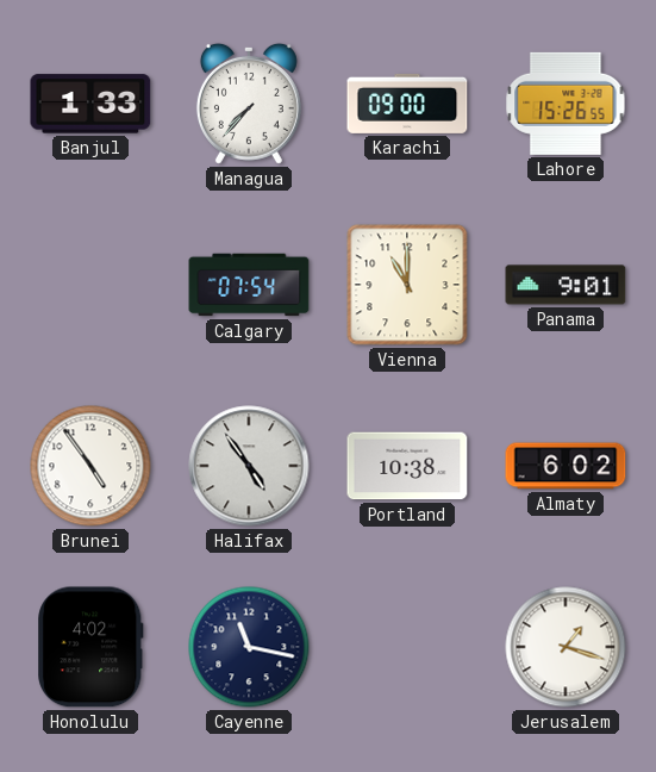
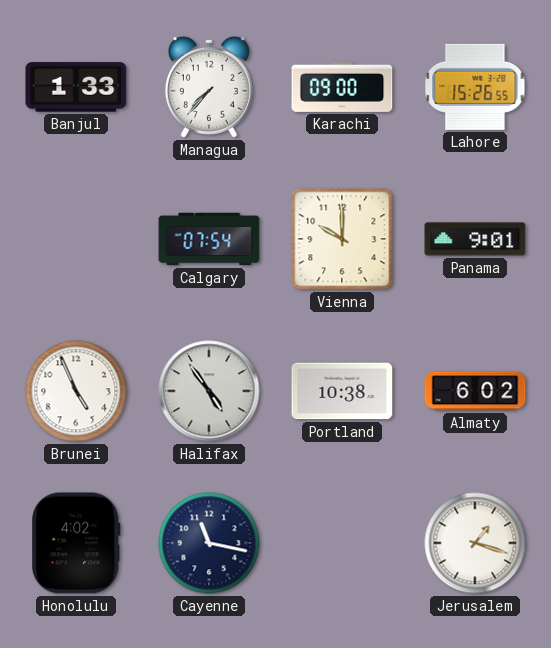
Vienna: 11:00 -> 10:00 (342, 239)
Brunei: 4:54 -> 4:56 (76, 391)
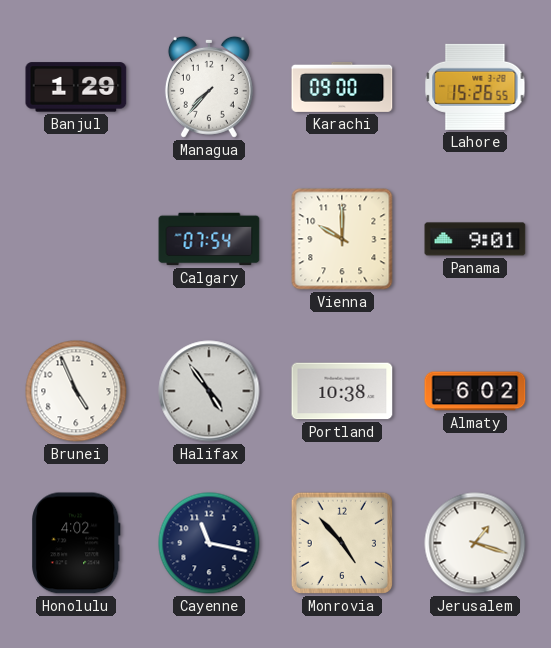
Banjul: 1:33 -> 1:29 (76, 87)
Monrovia: none -> 4:53 (342, 543)
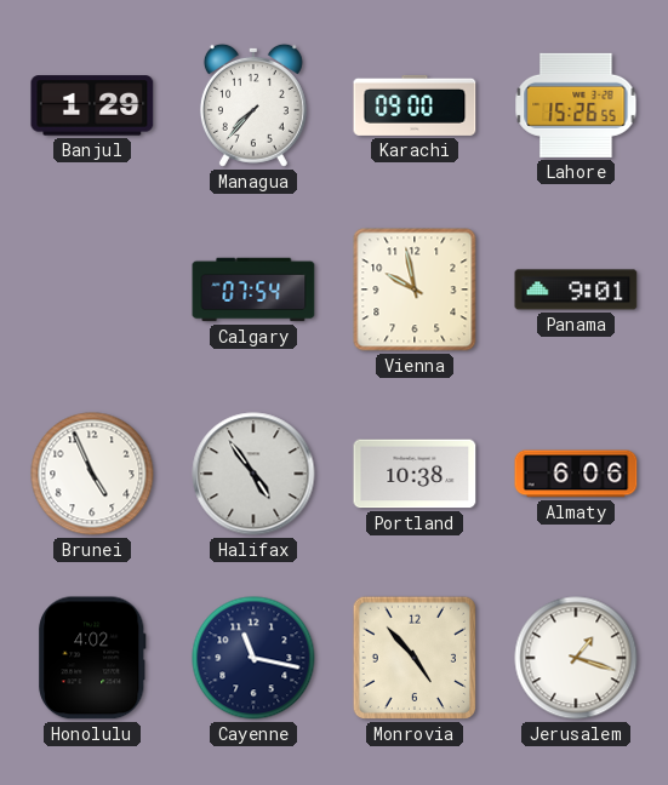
Vienna: 10:00 -> 9:58 (415, 290)
Almaty: 6:02 -> 6:06 (576, 474)
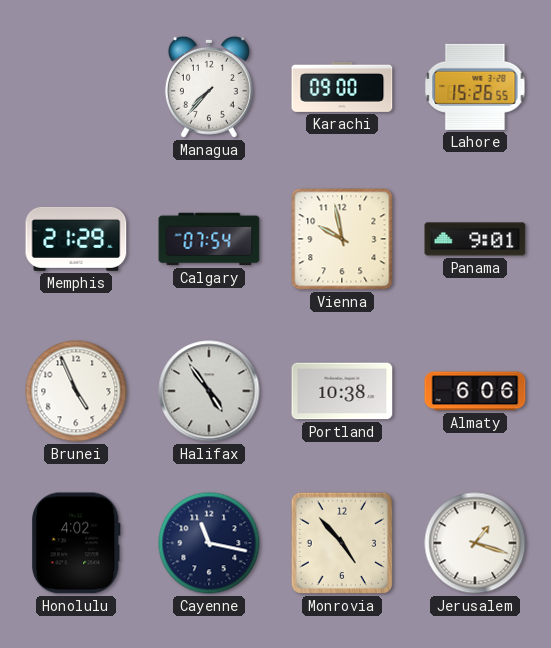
Banjul: 1:29 -> none (92, 105)
Memphis: none -> 21:29 (76, 239)
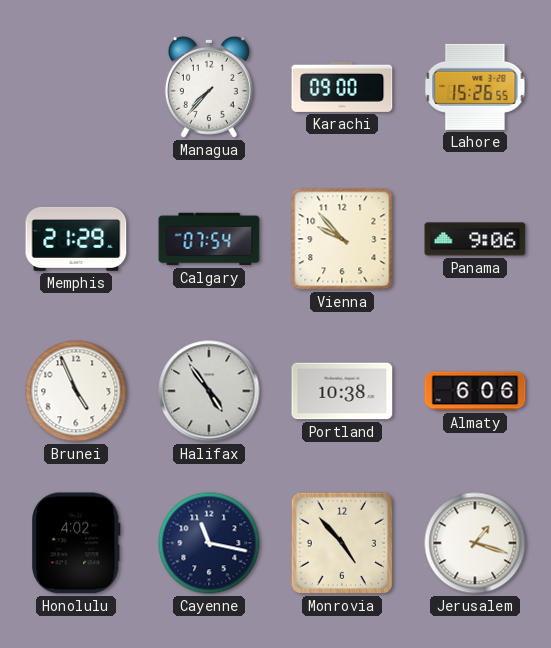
Vienna: 9:58 -> 9:53 (342, 239)
Panama: 9:01 -> 9:06 (475, 239)
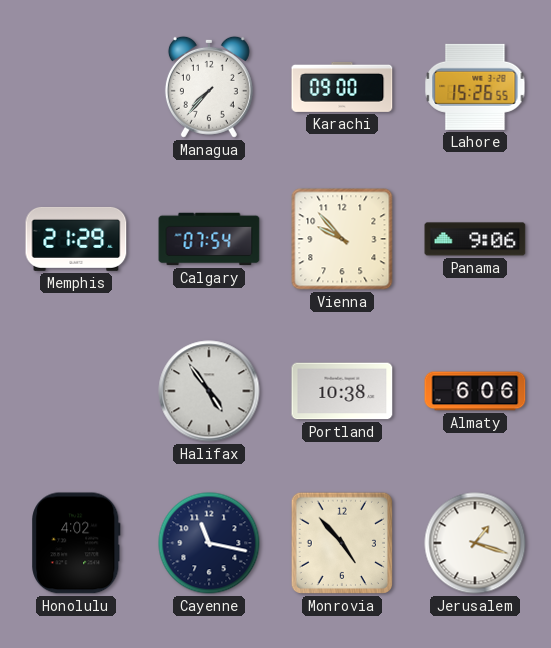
Brunei: 4:56 -> none (76, 391)
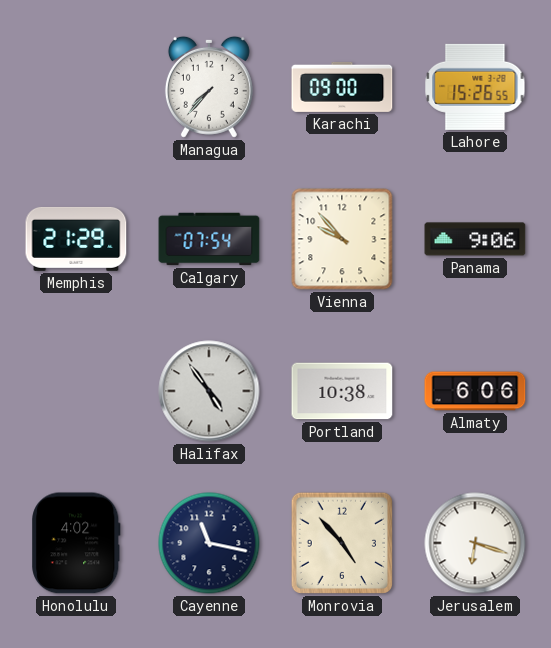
Jerusalem: 1:18 -> 6:18 (475, 543)
